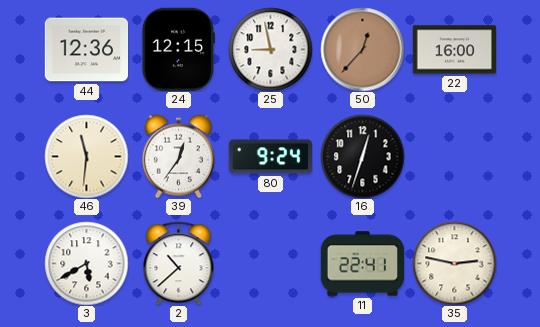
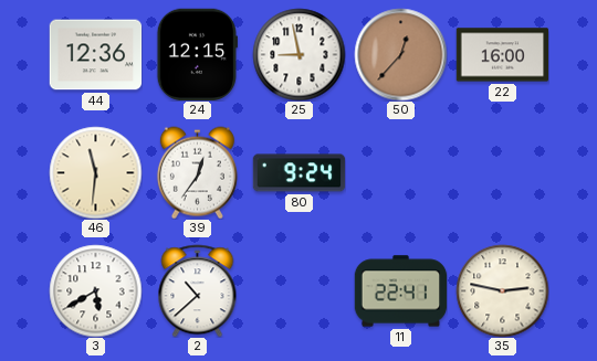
16: 12:33 -> none (362, 156)
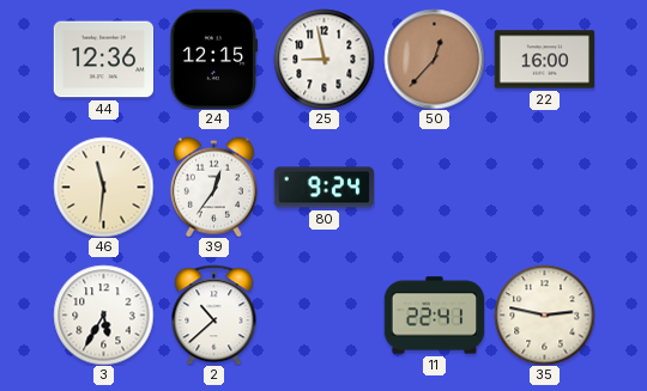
3: 5:40 -> 5:35 (103, 314)
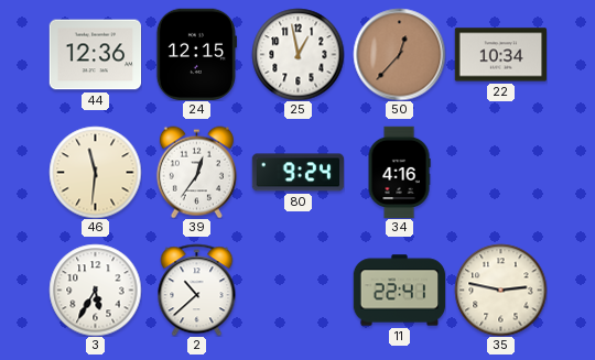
25: 8:58 -> 12:58 (297, 54)
22: 16:00 -> 10:34 (500, 55)
34: none -> 4:16 (399, 172)
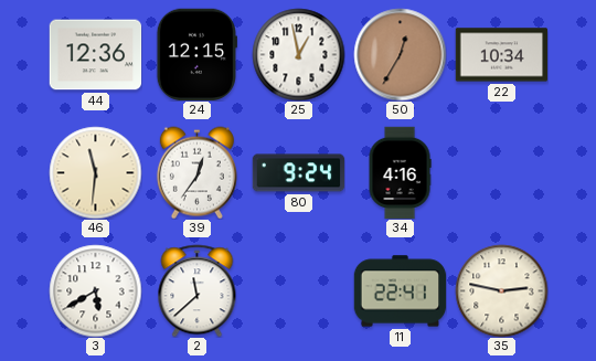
50: 12:37 -> 12:35 (400, 54)
3: 5:35 -> 5:40 (95, 290)
2: 10:38 -> 11:38 (198, 290)
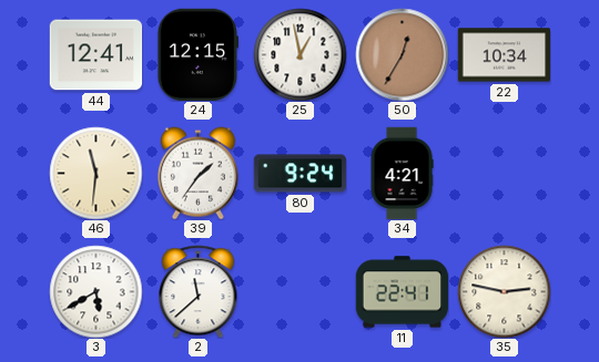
44: 12:36 -> 12:41 (95, 55)
39: 12:36 -> 1:36 (197, 173)
34: 4:16 -> 4:21 (402, 173)
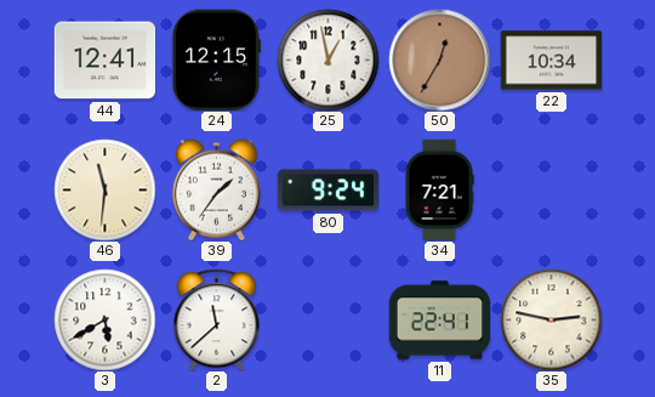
34: 4:21 -> 7:21 (439, 189)
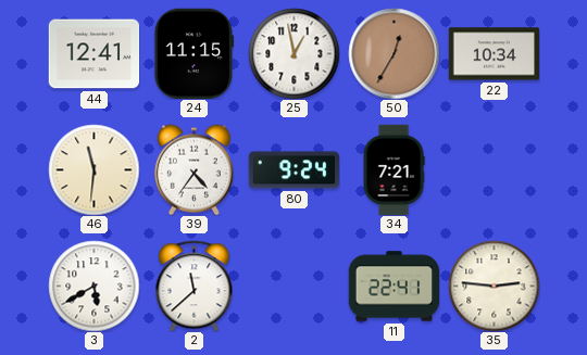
24: 12:15 -> 11:15 (193, 53)
39: 1:36 -> 4:36 (193, 169)
35: 2:47 -> 2:46 (494, 286)
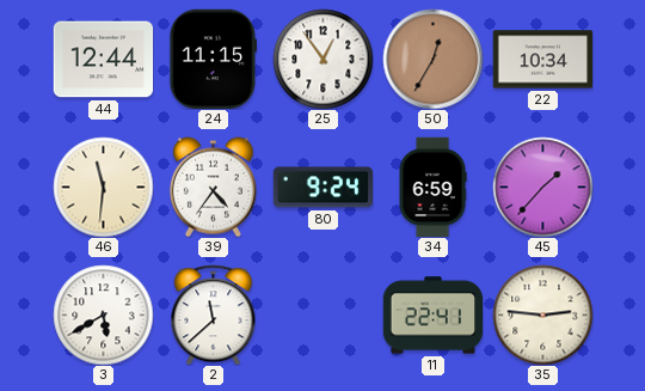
44: 12:41 -> 12:44 (103, 60)
25: 12:58 -> 12:54 (322, 59)
34: 7:21 -> 6:59 (432, 187)
45: none -> 1:37 (542, 187)
